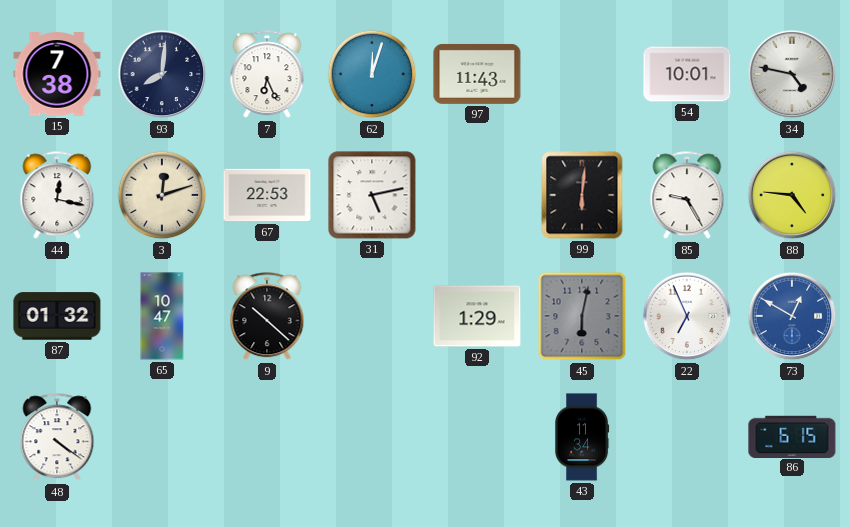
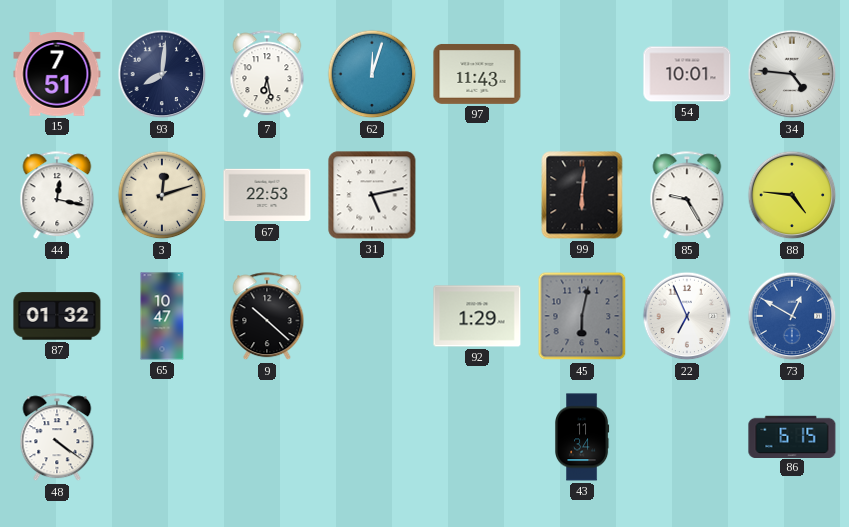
15: 7:38 -> 7:51 (57, 74)
7: 6:26 -> 6:28 (267, 75)
34: 4:47 -> 4:46 (792, 74)
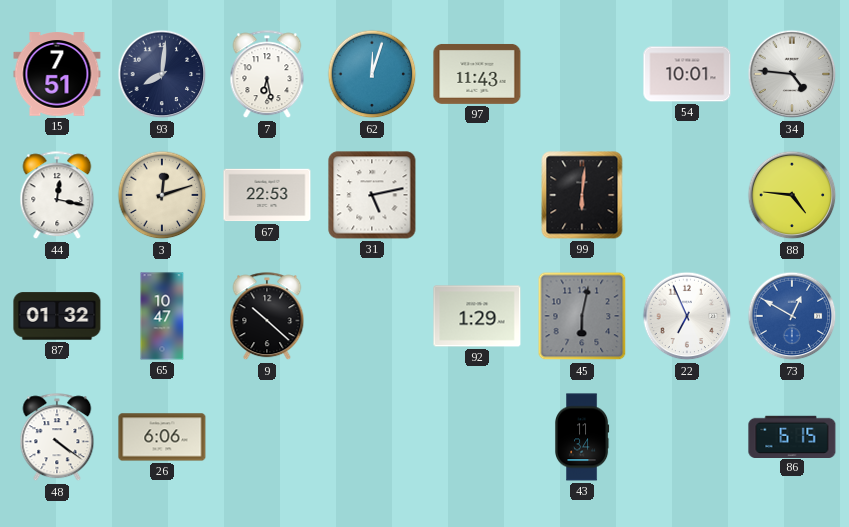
85: 9:25 -> none (687, 196)
26: none -> 6:06 (162, 437)
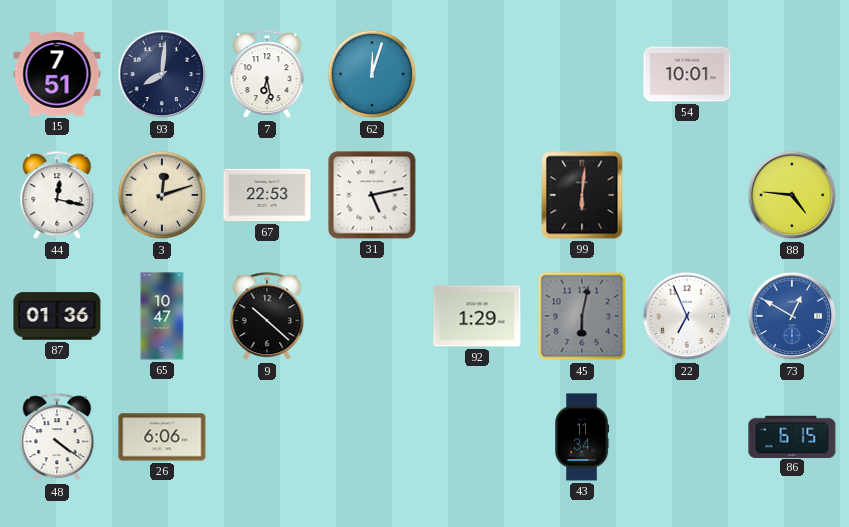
97: 11:43 -> none (477, 74)
34: 4:46 -> none (792, 74)
87: 01:32 -> 01:36 (57, 316)
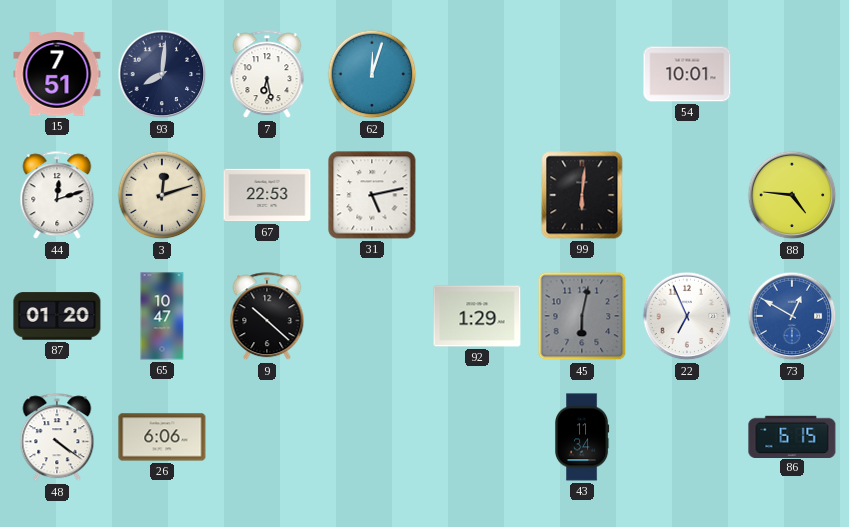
44: 12:17 -> 12:12 (57, 196)
87: 01:36 -> 01:20 (57, 316)
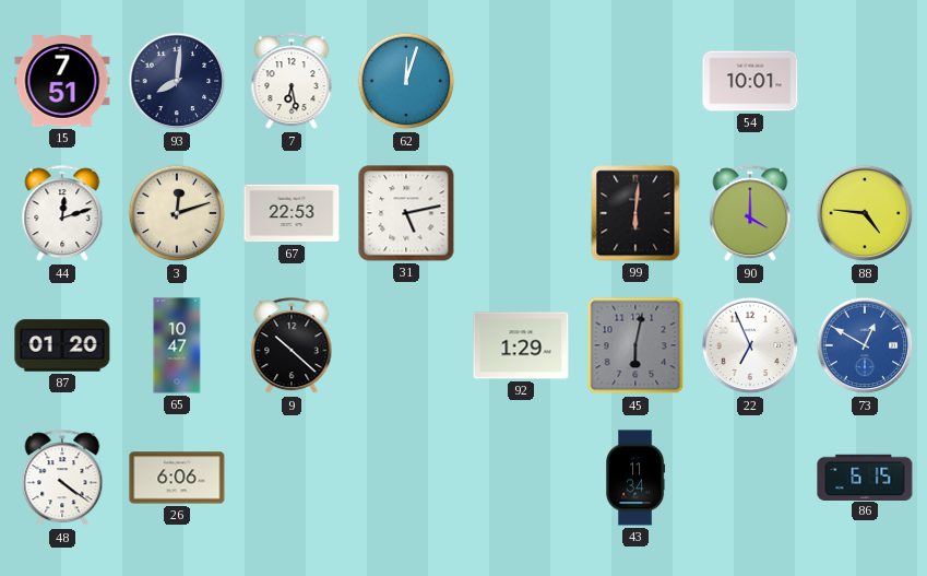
90: none -> 4:00 (750, 214)
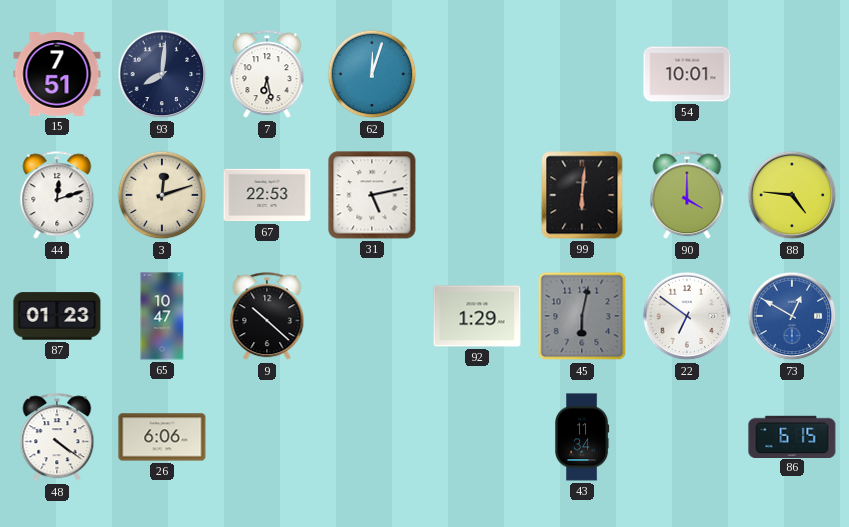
87: 01:20 -> 01:23 (57, 316)
22: 6:56 -> 6:51 (687, 316)
